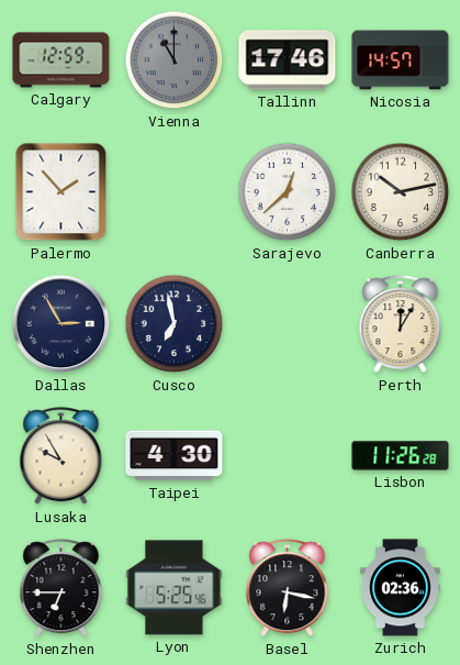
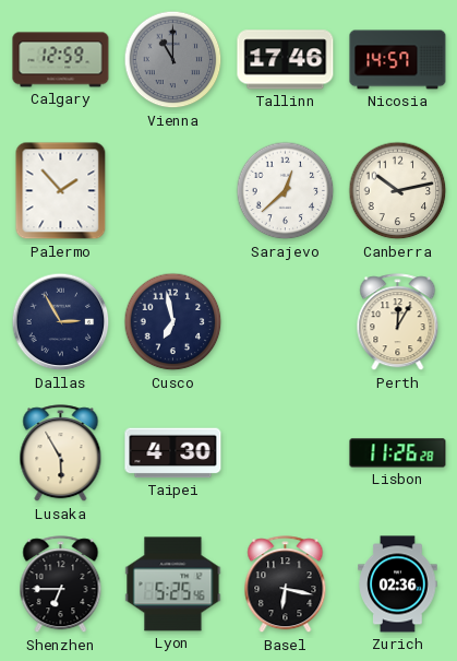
Lusaka: 9:55 -> 5:55 (61, 453)
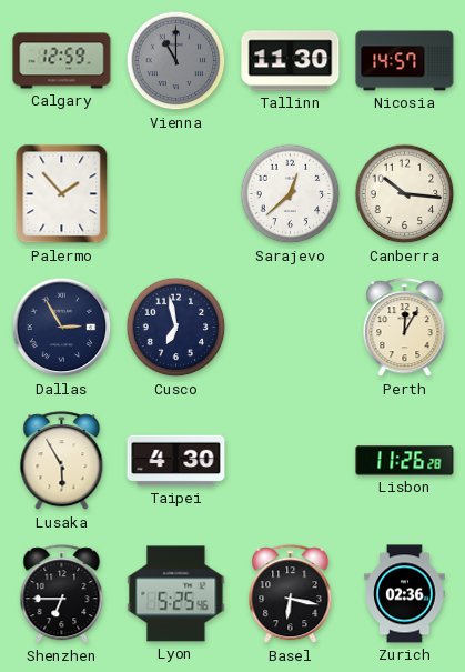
Tallinn: 17:46 -> 11:30 (291, 61)
Canberra: 10:13 -> 10:16 (405, 194)
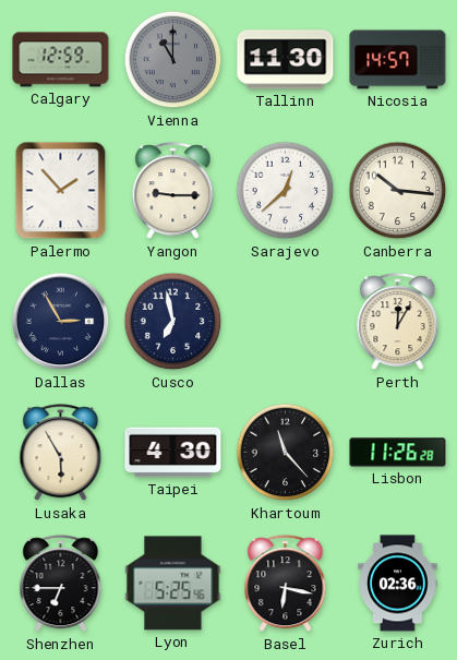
Yangon: none -> 9:15 (173, 191)
Khartoum: none -> 11:23 (286, 453)
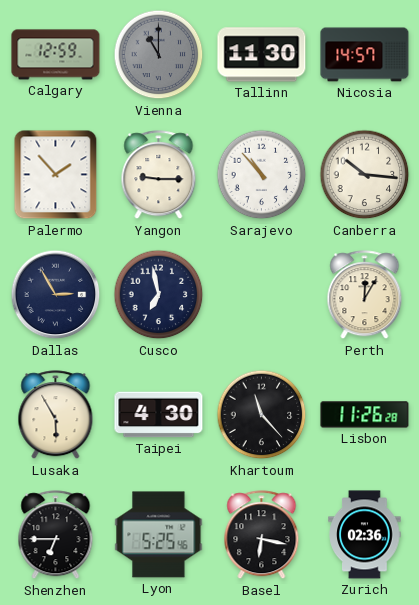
Sarajevo: 12:38 -> 10:53 (262, 175)
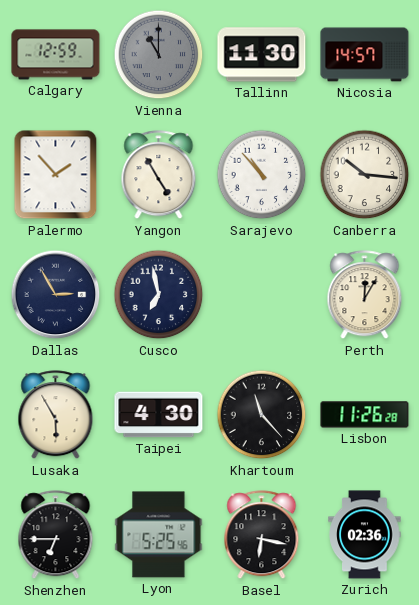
Yangon: 9:15 -> 4:55 (159, 175)
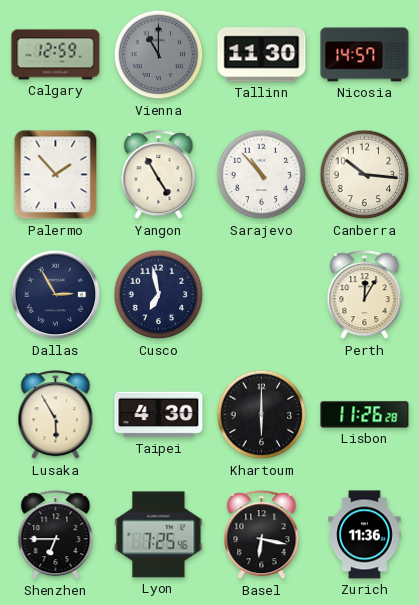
Khartoum: 11:23 -> 6:00 (262, 415)
Lyon: 5:25 -> 7:25 (159, 535)
Zurich: 02:36 -> 11:36 (365, 535)
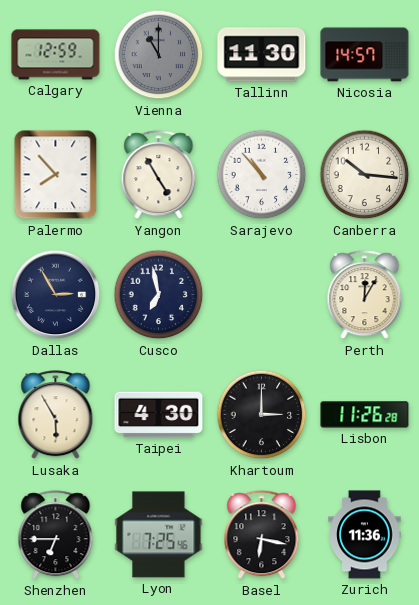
Palermo: 1:53 -> 7:53 (56, 175)
Khartoum: 6:00 -> 3:00 (262, 415)
